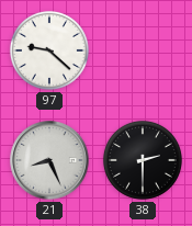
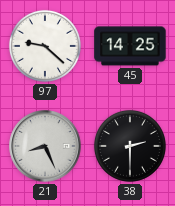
45: none -> 14:25 (130, 46)
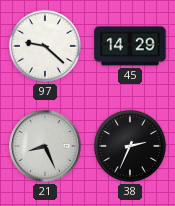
45: 14:25 -> 14:29 (130, 46)
38: 2:30 -> 2:34 (130, 146)
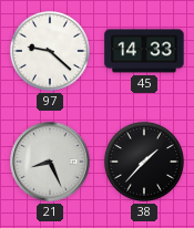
45: 14:29 -> 14:33 (144, 51)
38: 2:34 -> 1:37 (144, 162)
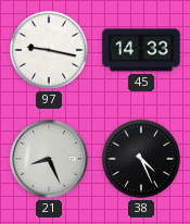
97: 9:22 -> 9:17 (49, 50)
38: 1:37 -> 4:26 (141, 159)
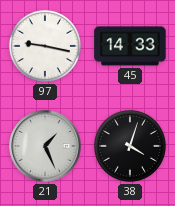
21: 8:26 -> 1:26 (45, 146)
38: 4:26 -> 4:03 (130, 146)
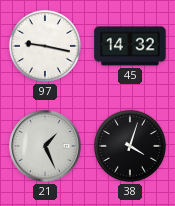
45: 14:33 -> 14:32 (130, 46)
